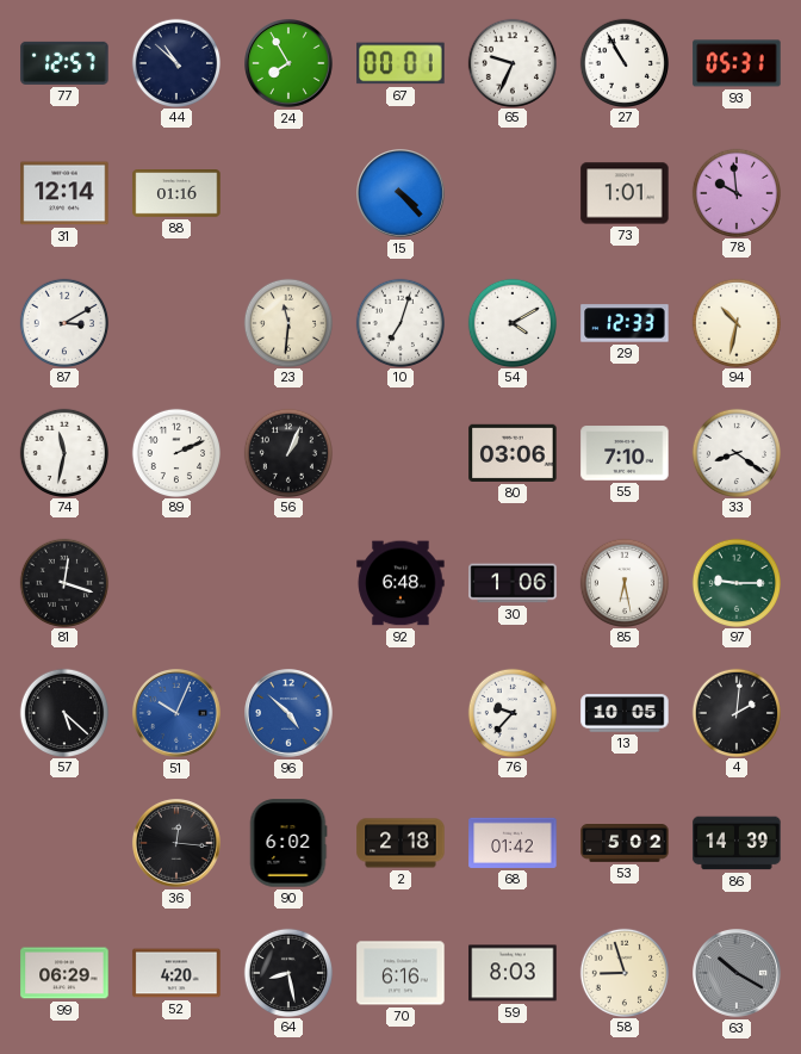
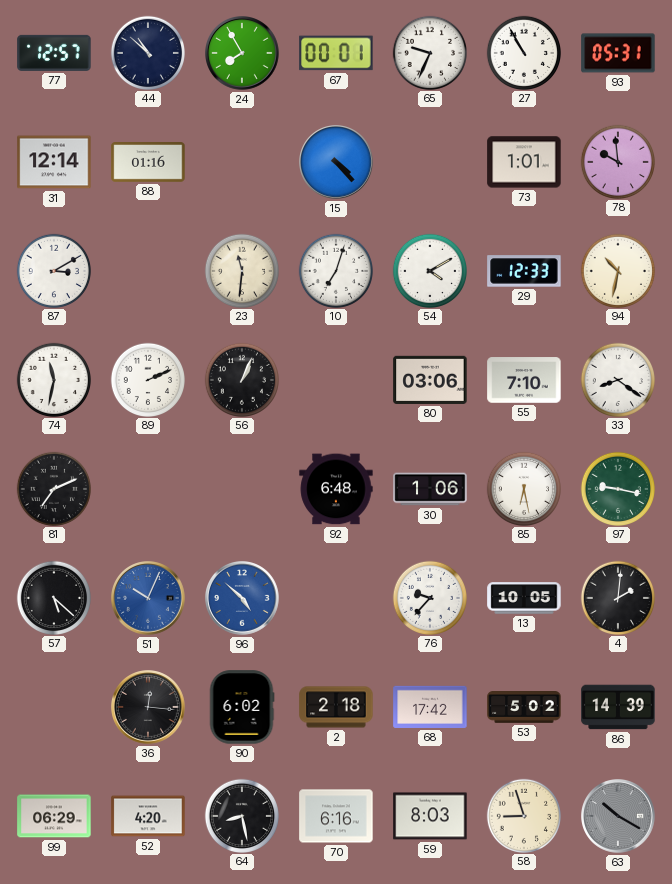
81: 12:18 -> 7:11 (53, 488)
97: 9:15 -> 9:17 (617, 488)
68: 01:42 -> 17:42 (430, 707)
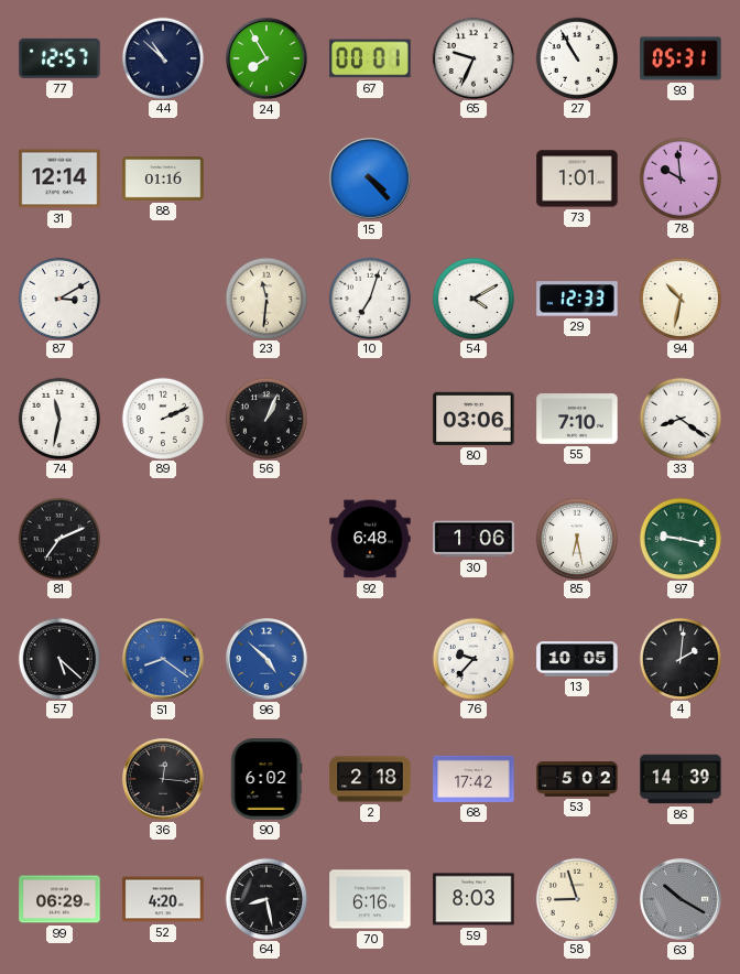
51: 10:04 -> 8:21 (164, 660)
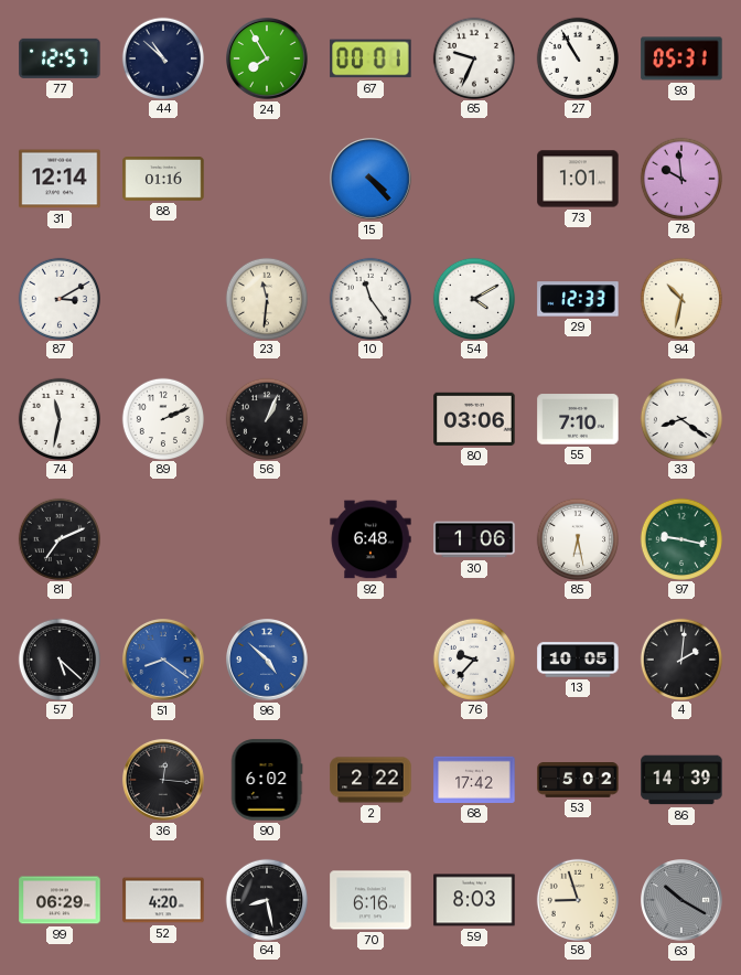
10: 7:03 -> 11:24 (369, 298)
2: 2:18 -> 2:22 (370, 780)
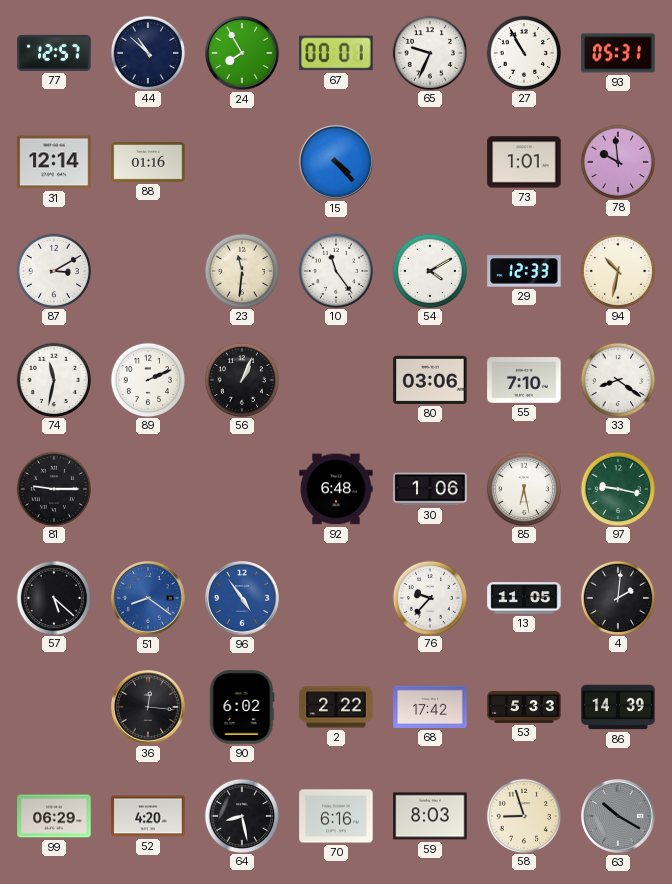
81: 7:11 -> 9:15 (53, 488)
96: 4:52 -> 4:54 (243, 599)
13: 10:05 -> 11:05 (524, 598)
53: 5:02 -> 5:33 (524, 708)
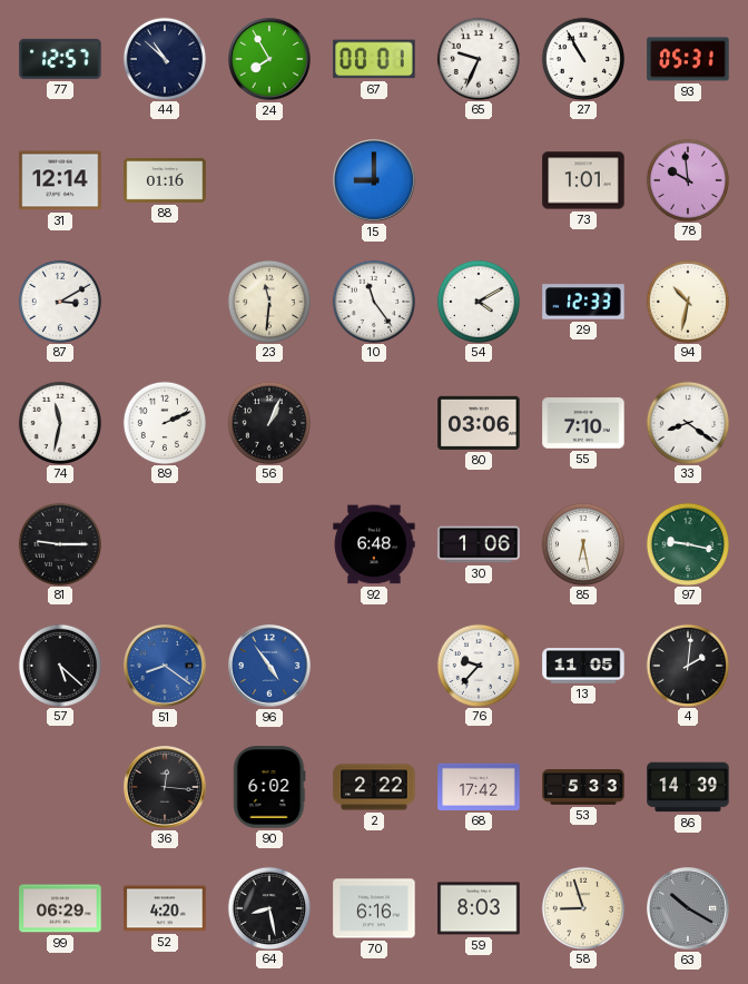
15: 4:23 -> 9:00 (375, 181)
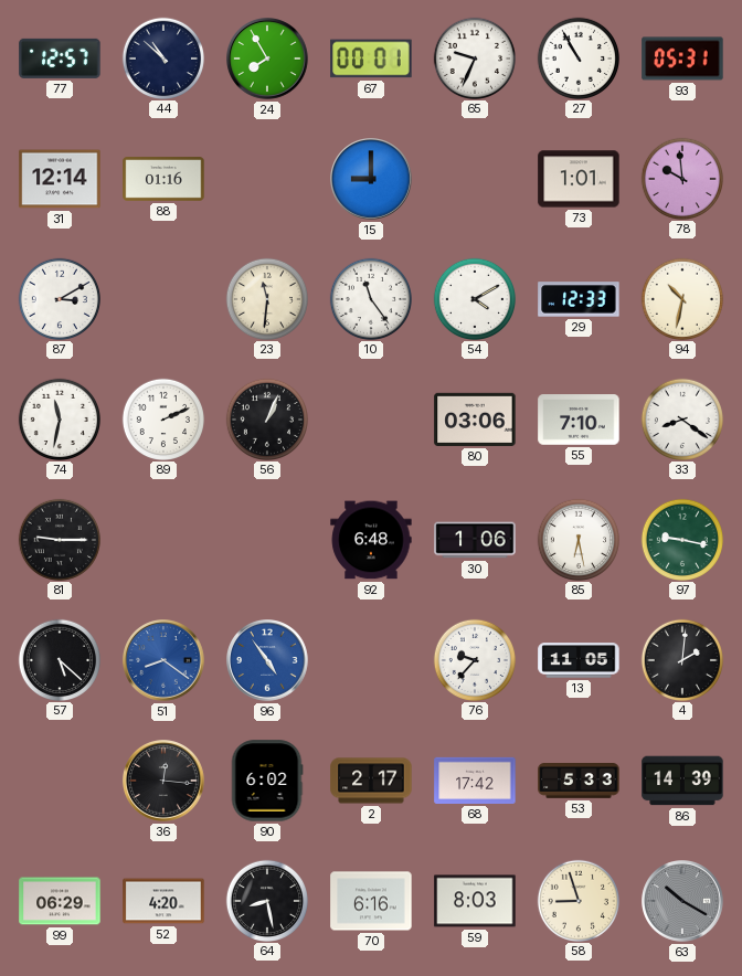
2: 2:22 -> 2:17 (371, 781)
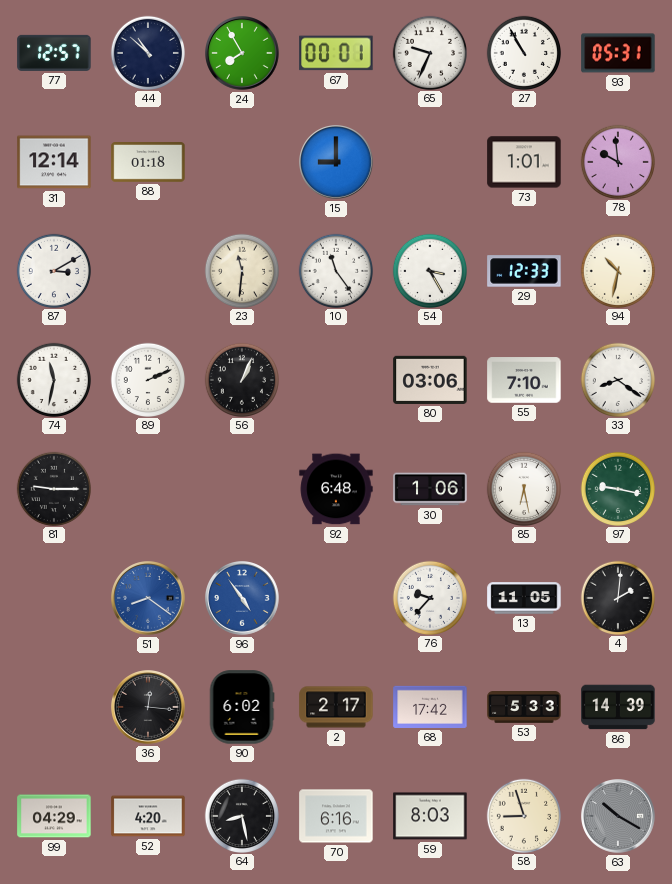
88: 01:16 -> 01:18 (148, 162)
54: 4:10 -> 3:25 (429, 270)
57: 5:22 -> none (59, 659)
99: 06:29 -> 04:29 (54, 816)
